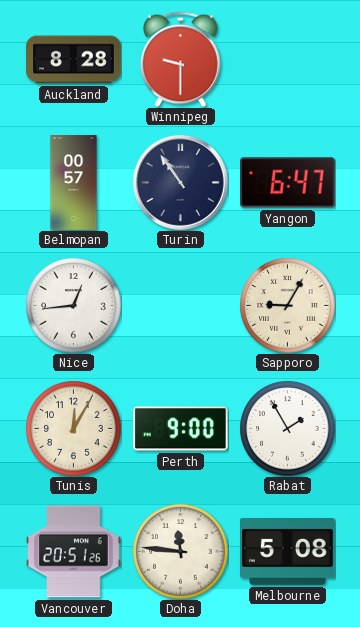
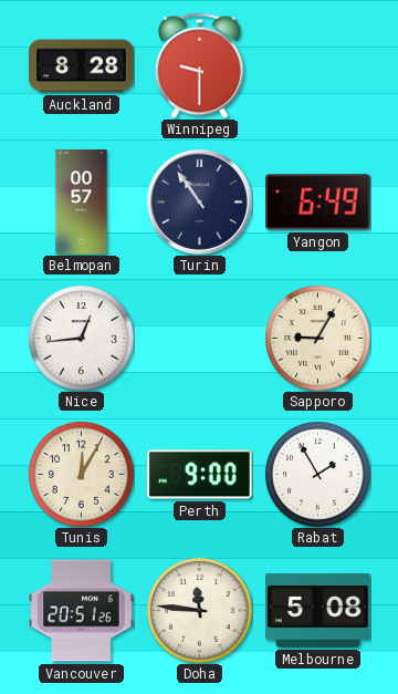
Yangon: 6:47 -> 6:49 (318, 203)
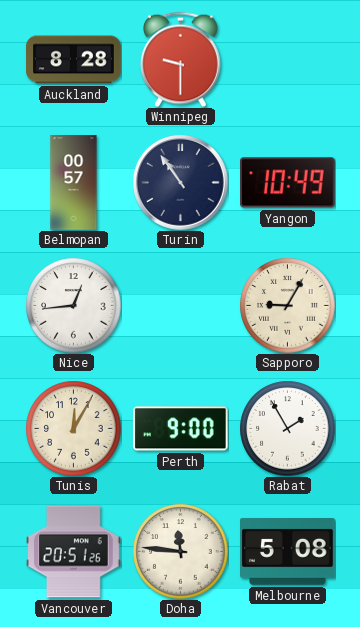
Yangon: 6:49 -> 10:49 (288, 183)
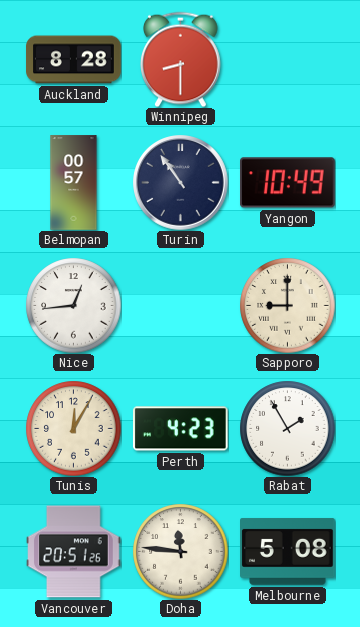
Winnipeg: 9:30 -> 8:30 (181, 59)
Sapporo: 9:05 -> 9:00 (287, 305)
Perth: 9:00 -> 4:23 (181, 429)
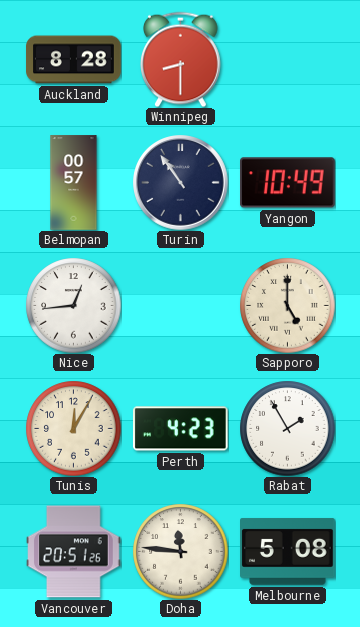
Sapporo: 9:00 -> 5:00 (287, 305)
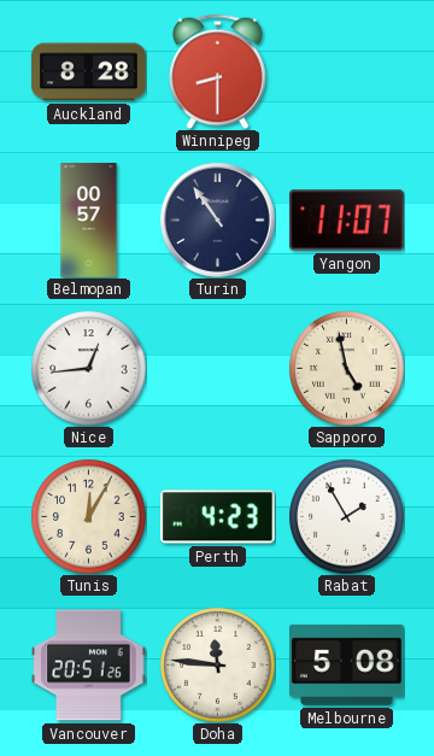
Yangon: 10:49 -> 11:07 (347, 221)
Sapporo: 5:00 -> 4:58 (346, 368)
